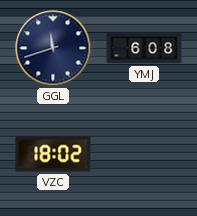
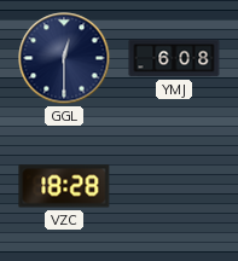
GGL: 11:42 -> 12:30 (64, 58)
VZC: 18:02 -> 18:28 (64, 186)
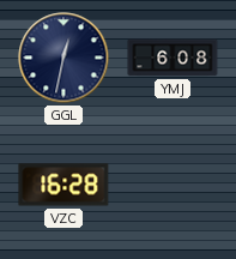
GGL: 12:30 -> 12:32 (63, 58)
VZC: 18:28 -> 16:28 (63, 185)
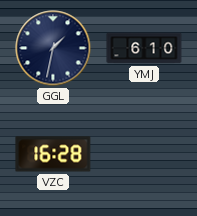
GGL: 12:32 -> 1:32 (53, 48)
YMJ: 6:08 -> 6:10 (144, 48)
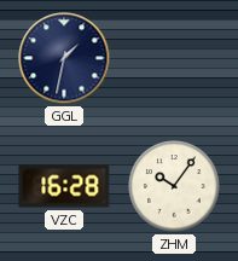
YMJ: 6:10 -> none (144, 48)
ZHM: none -> 10:06 (174, 186)
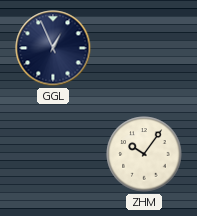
GGL: 1:32 -> 12:56 (53, 48)
VZC: 16:28 -> none (64, 186)
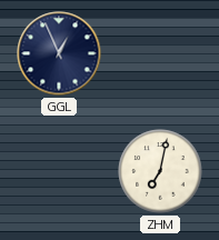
ZHM: 10:06 -> 7:02 (160, 171)
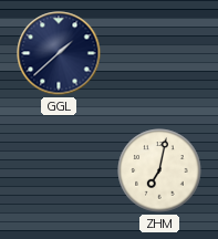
GGL: 12:56 -> 1:38 (59, 53)
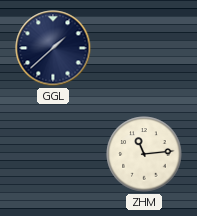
ZHM: 7:02 -> 11:14 (144, 154)
